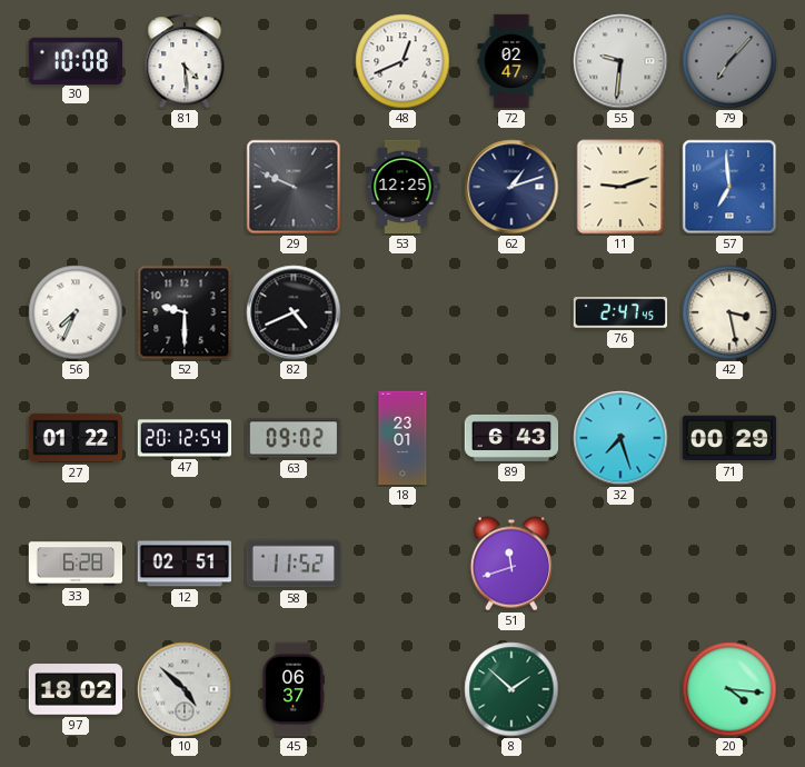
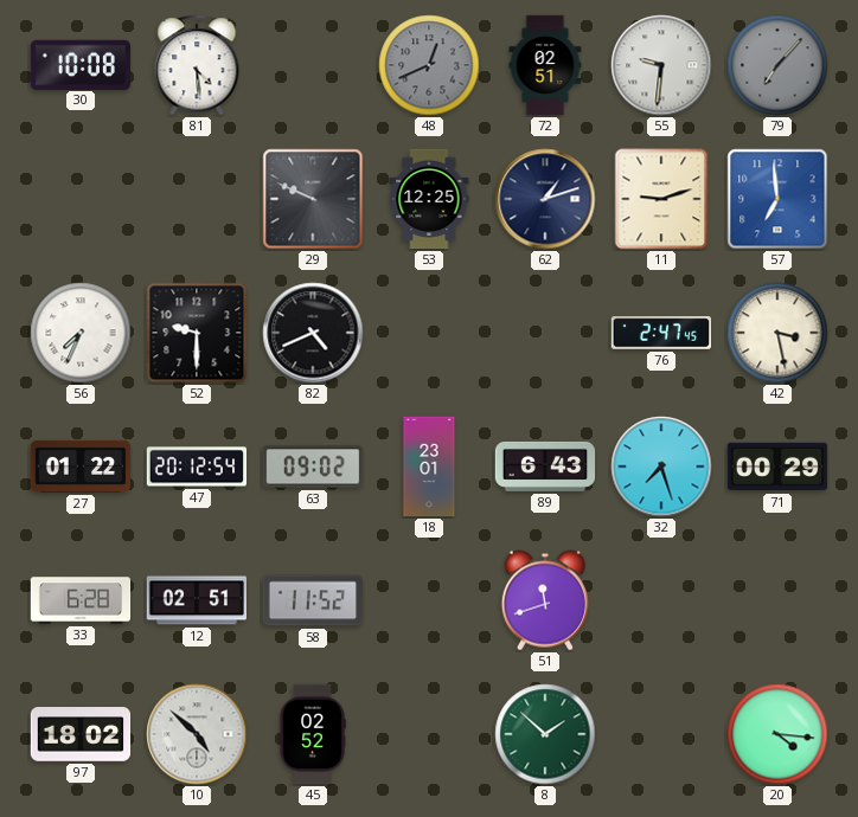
48 dial: white -> grey (429, 65)
72: 02:47 -> 02:51 (545, 65)
45: 06:37 -> 02:52 (313, 734)
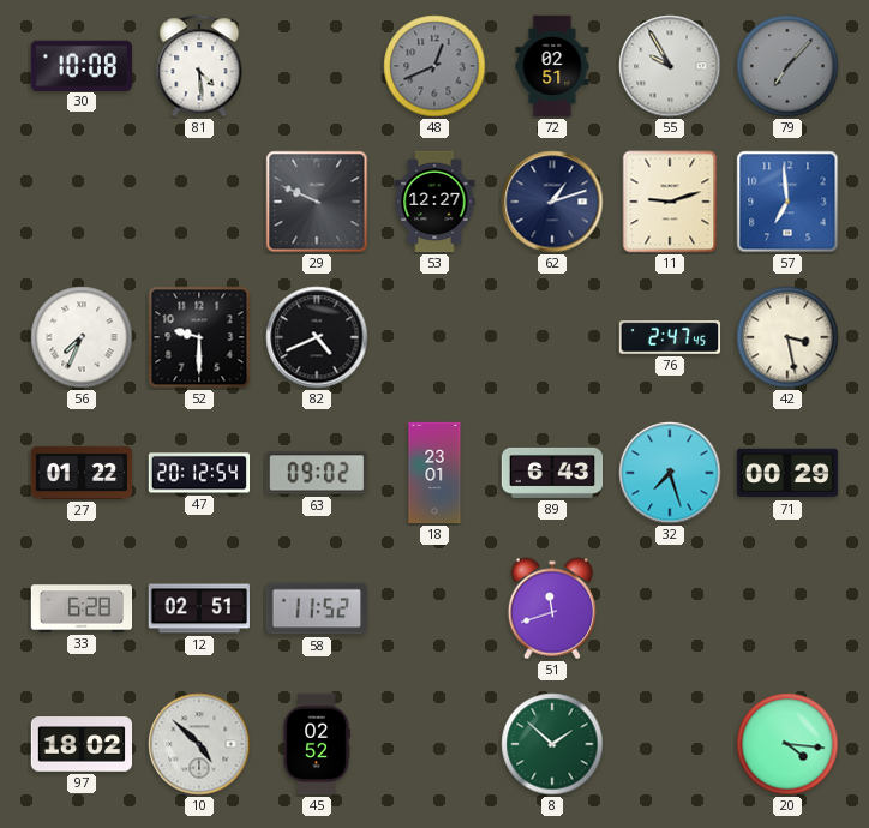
55: 9:31 -> 9:55 (670, 66)
53: 12:25 -> 12:27 (434, 202)
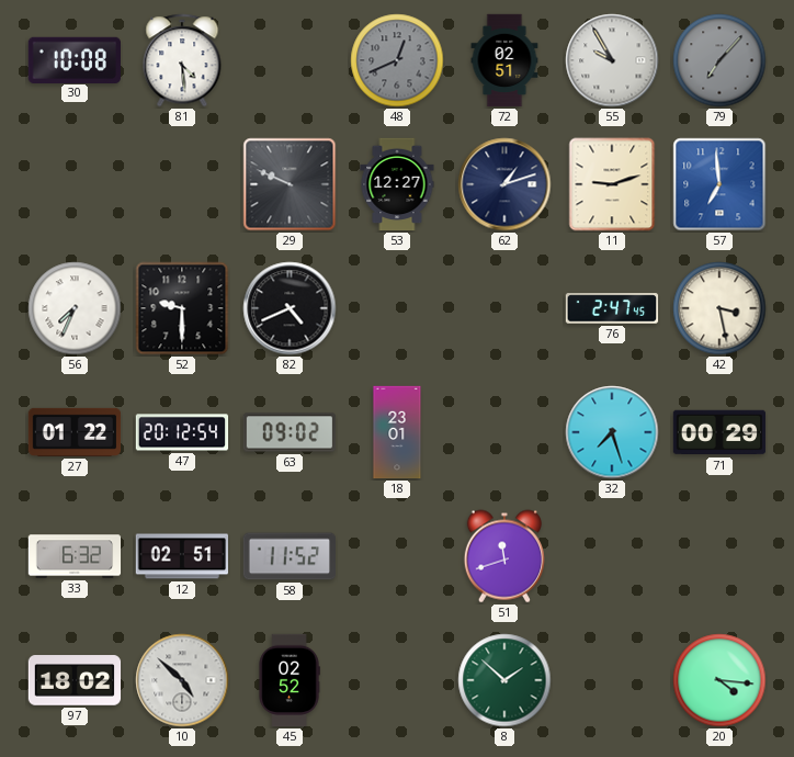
89: 6:43 -> none (552, 473)
33: 6:28 -> 6:32 (75, 556)
